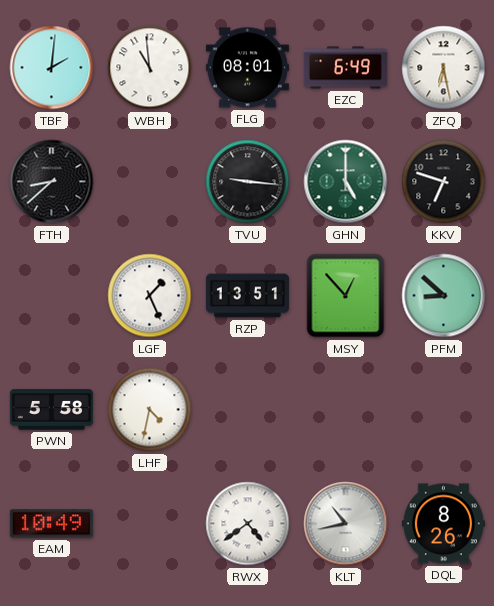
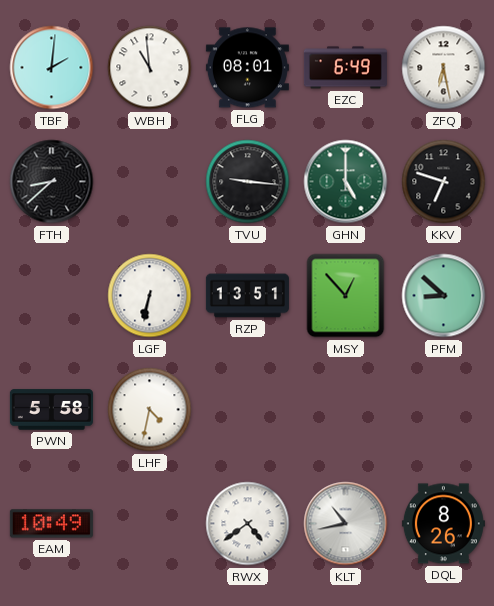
LGF: 1:26 -> 6:32 (150, 296)
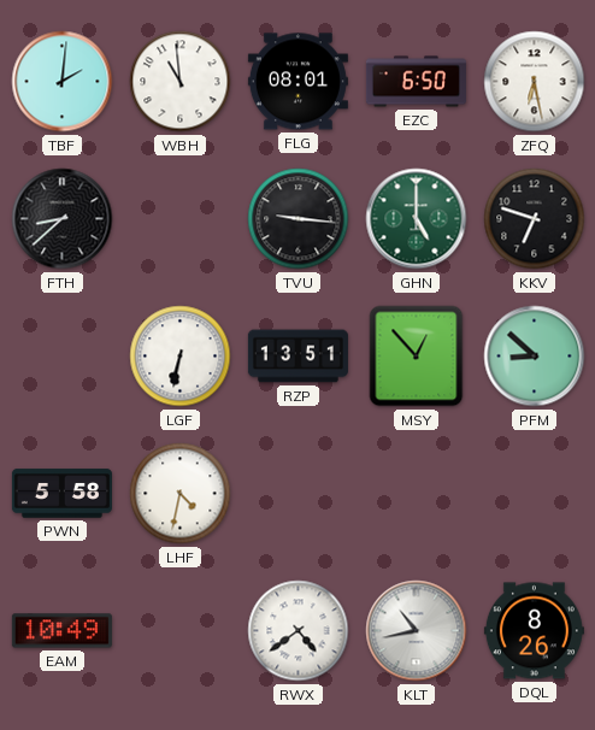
EZC: 6:49 -> 6:50 (416, 82)
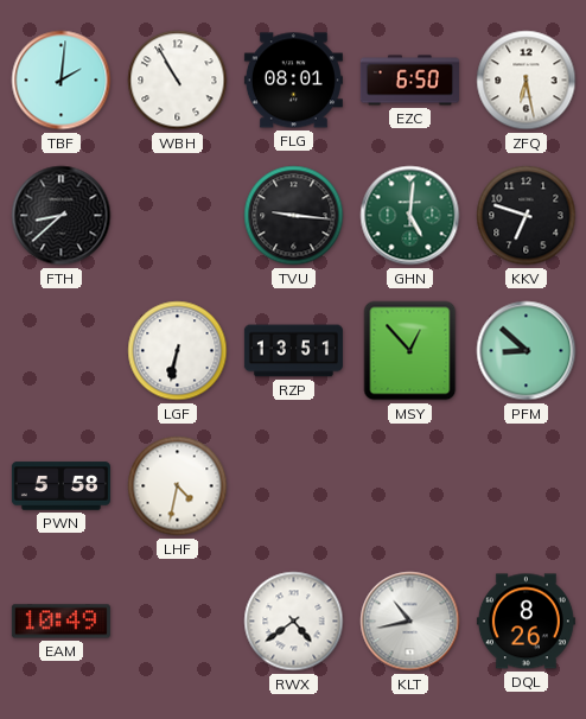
WBH: 10:59 -> 10:55 (178, 81)
GHN: 5:00 -> 5:01 (410, 216)
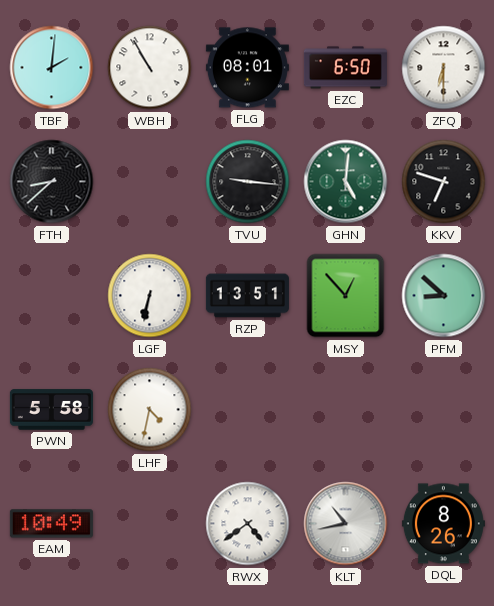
ZFQ: 6:28 -> 6:30 (444, 68)
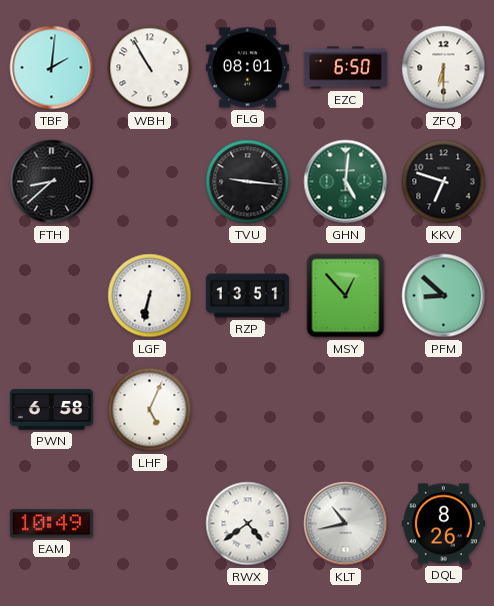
PWN: 5:58 -> 6:58 (51, 410)
LHF: 4:32 -> 5:04 (150, 410)
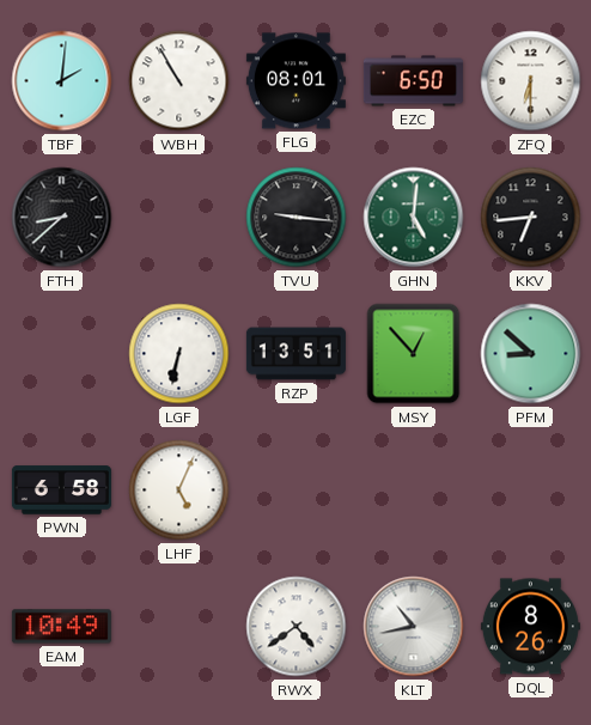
KKV: 6:48 -> 6:44 (531, 218)
